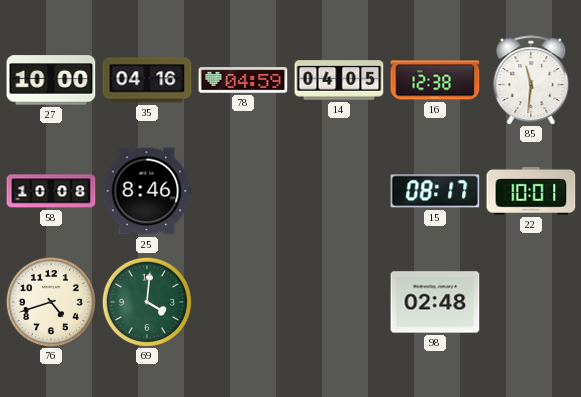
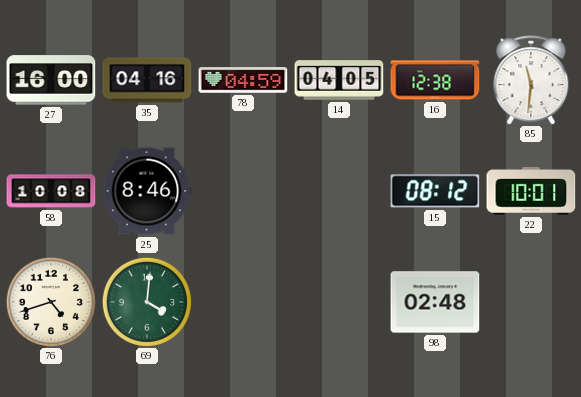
27: 10:00 -> 16:00 (51, 80)
15: 08:17 -> 08:12 (435, 191)
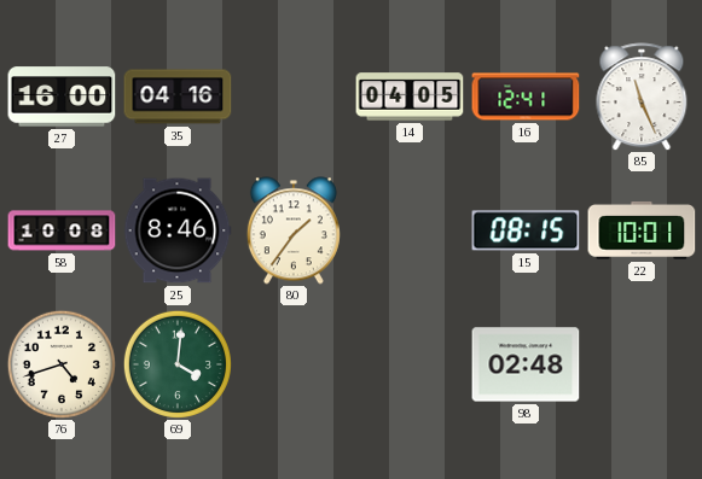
78: 04:59 -> none (243, 80)
16: 12:38 -> 12:41 (526, 97)
85: 11:31 -> 11:26 (642, 97)
80: none -> 1:36 (294, 230)
15: 08:12 -> 08:15 (526, 230)
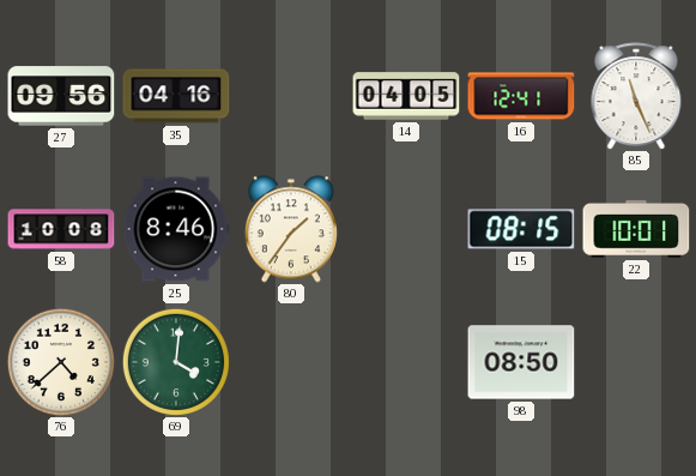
27: 16:00 -> 09:56 (61, 96)
76: 4:42 -> 4:38 (61, 362)
98: 02:48 -> 08:50 (521, 362)
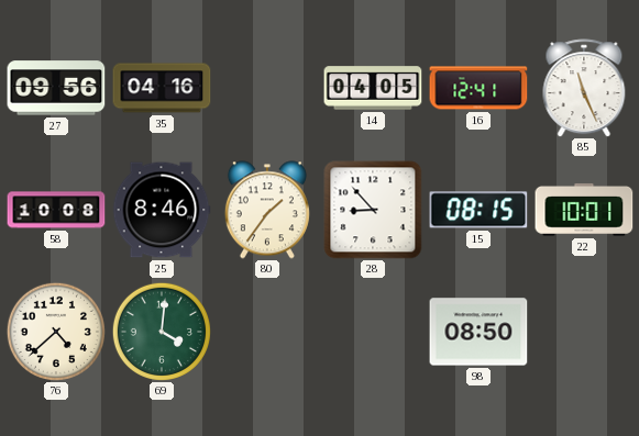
28: none -> 8:53 (373, 210)
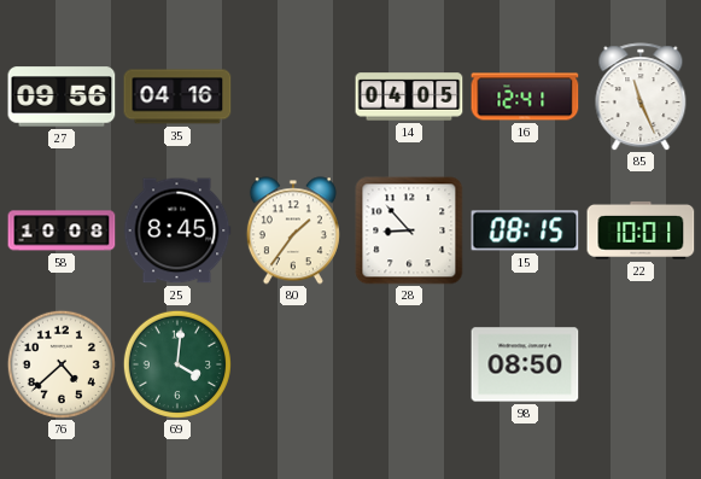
25: 8:46 -> 8:45 (177, 230)
